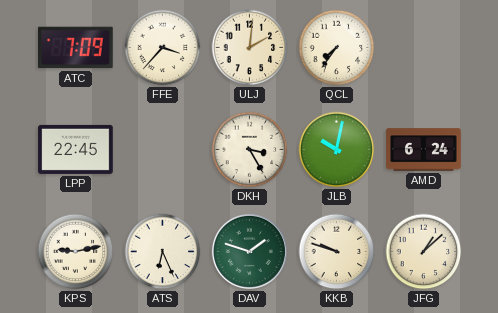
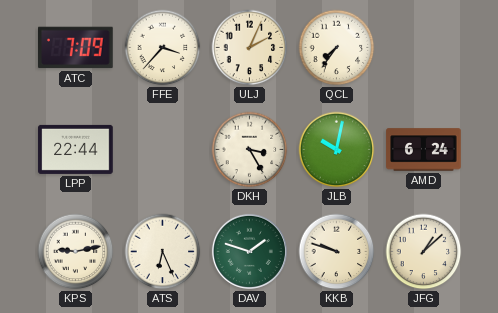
ULJ: 2:01 -> 2:04 (250, 48)
LPP: 22:45 -> 22:44 (76, 149)
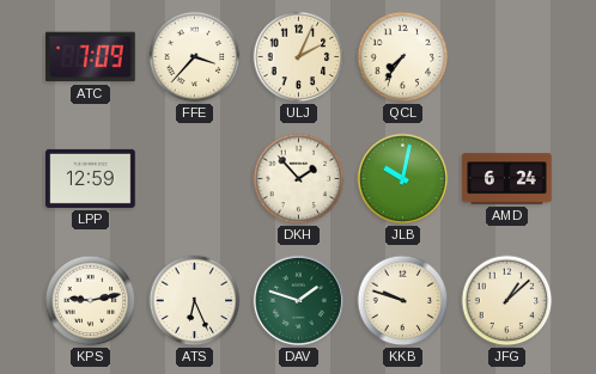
LPP: 22:44 -> 12:59 (91, 178)
DKH: 3:25 -> 1:53 (299, 179)
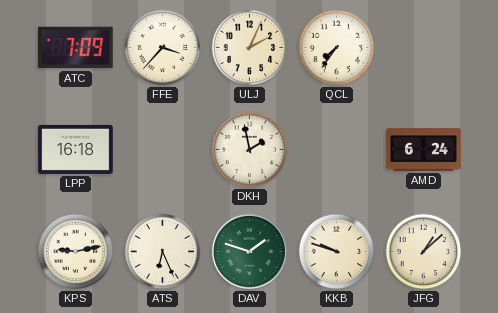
LPP: 12:59 -> 16:18 (76, 149)
DKH: 1:53 -> 1:58 (250, 150)
JLB: 10:02 -> none (403, 179)
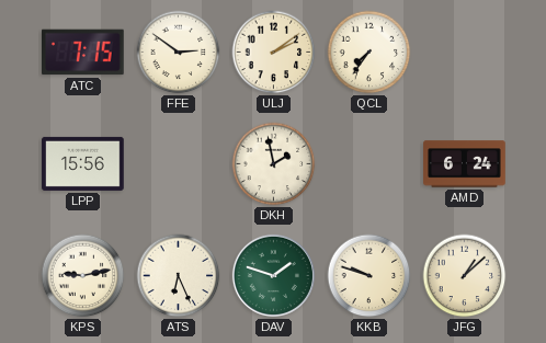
ATC: 7:09 -> 7:15 (83, 53)
FFE: 3:37 -> 2:51 (179, 53)
ULJ: 2:04 -> 2:09 (274, 53)
LPP: 16:18 -> 15:56 (83, 163)
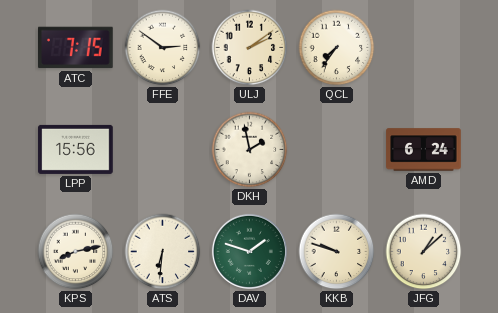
KPS: 9:13 -> 8:13 (76, 252)
ATS: 6:26 -> 6:31 (163, 252)
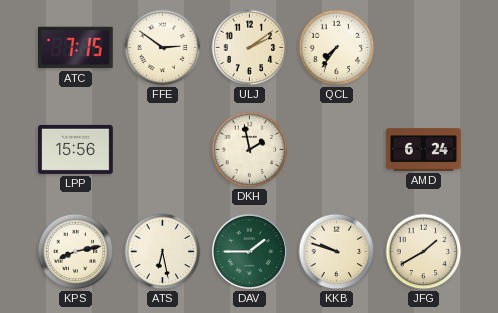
ATS: 6:31 -> 6:28 (163, 252)
DAV: 1:48 -> 1:45 (249, 251)
JFG: 1:08 -> 1:40 (424, 252)
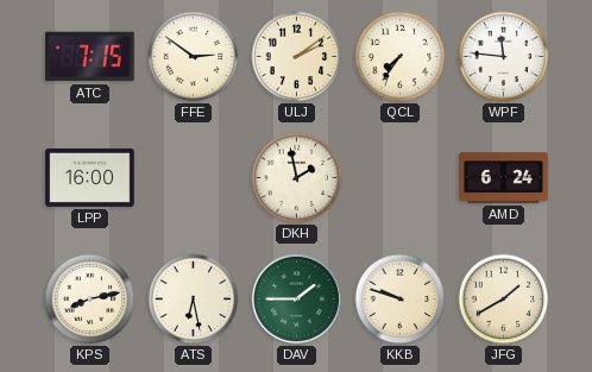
WPF: none -> 11:46 (504, 57)
LPP: 15:56 -> 16:00 (90, 177)
